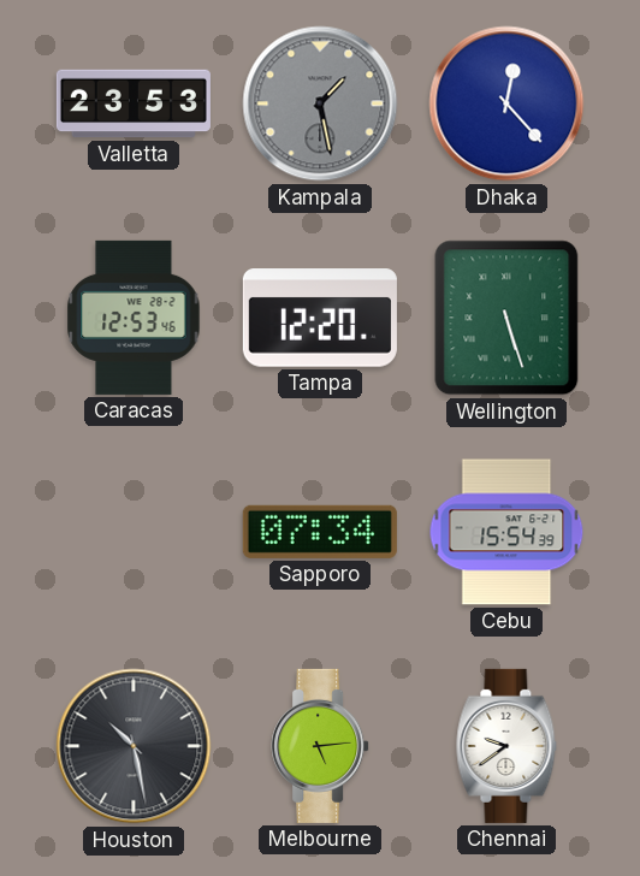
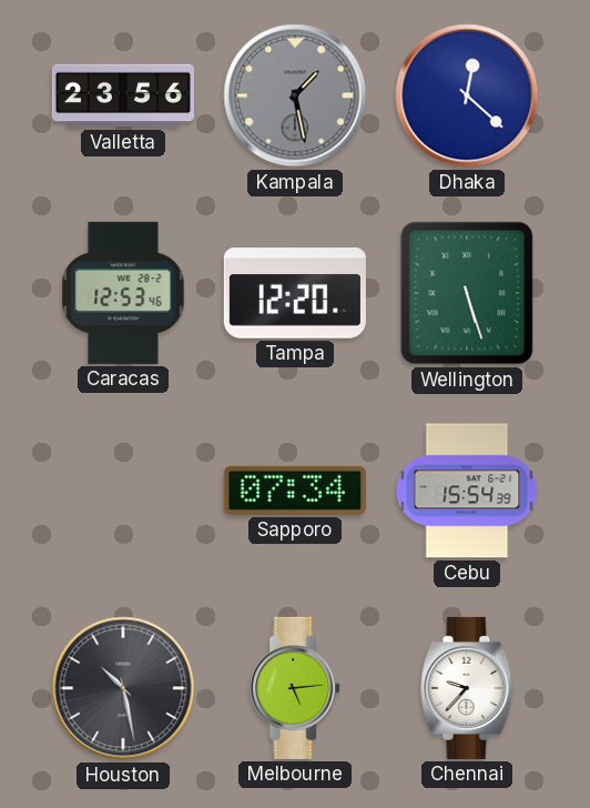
Valletta: 23:53 -> 23:56 (123, 95)
Dhaka: 12:23 -> 12:22 (467, 95)
Chennai: 9:39 -> 9:37 (467, 688)
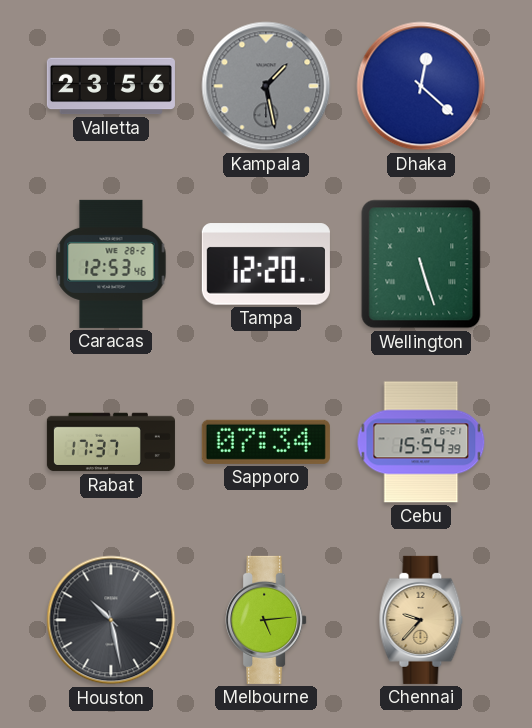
Rabat: none -> 17:37 (111, 442)
Chennai dial: white -> champagne (421, 620)
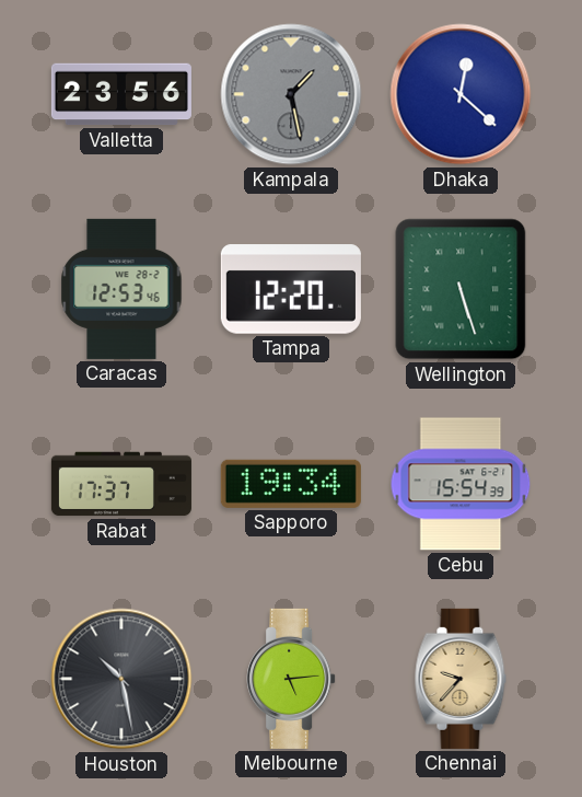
Sapporo: 07:34 -> 19:34 (291, 484)
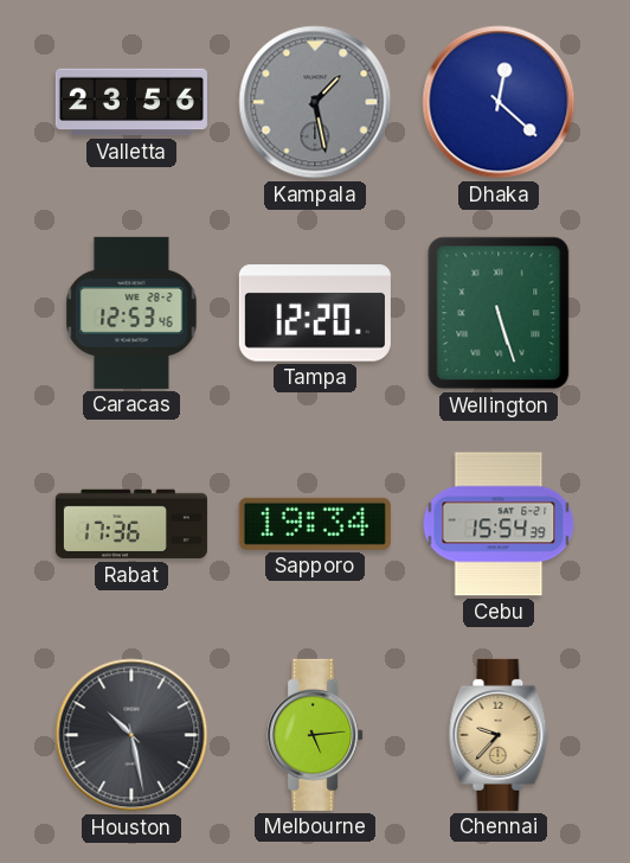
Rabat: 17:37 -> 17:36 (131, 524)
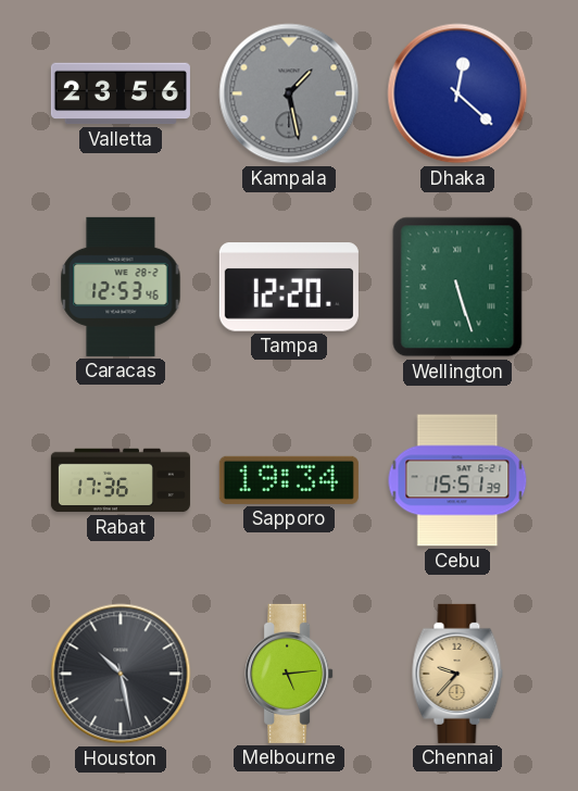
Cebu: 15:54 -> 15:51 (457, 480)
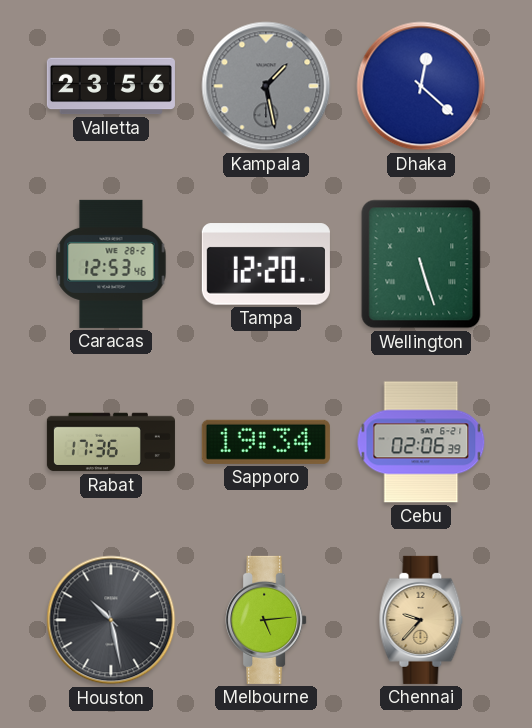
Cebu: 15:51 -> 02:06 (421, 442)
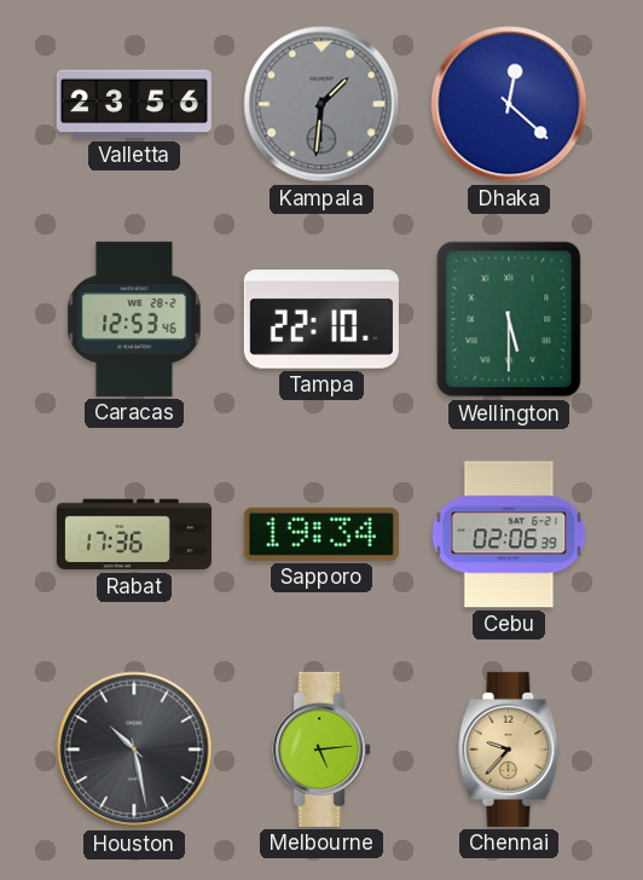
Kampala: 1:28 -> 1:31 (321, 104)
Tampa: 12:20 -> 22:10 (321, 319)
Wellington: 5:27 -> 5:30 (509, 319)
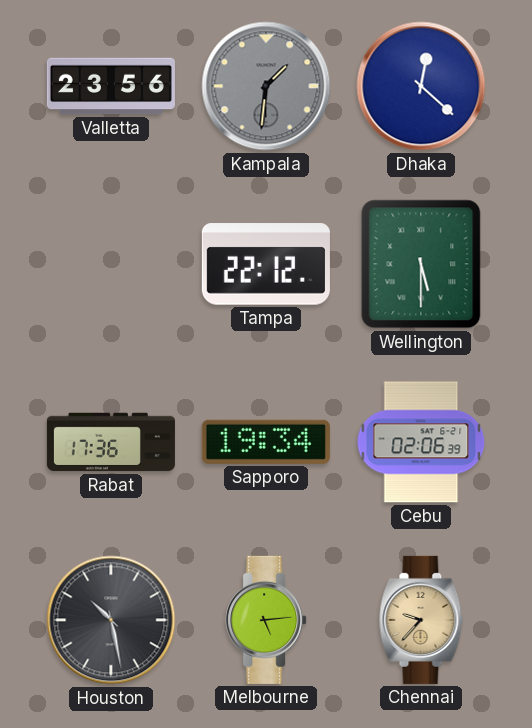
Caracas: 12:53 -> none (134, 319)
Tampa: 22:10 -> 22:12 (266, 264)
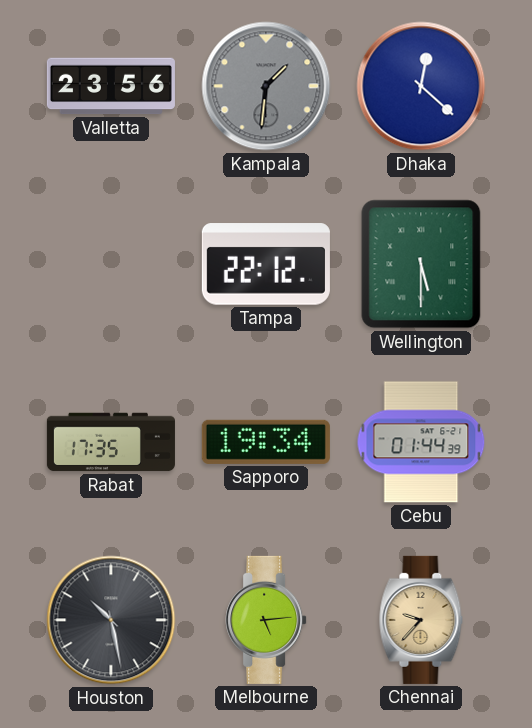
Rabat: 17:36 -> 17:35 (111, 442)
Cebu: 02:06 -> 01:44 (421, 442)
